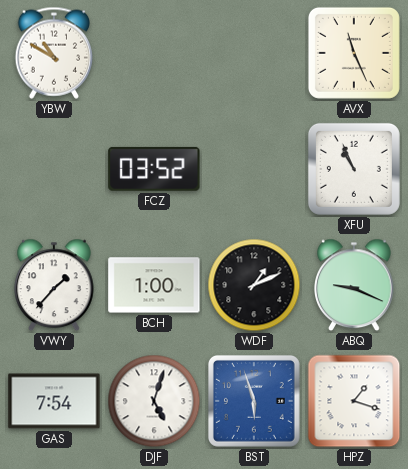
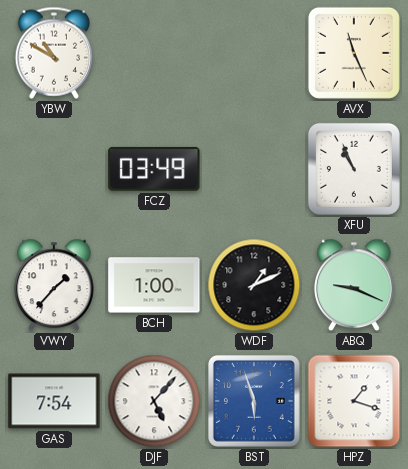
FCZ: 03:52 -> 03:49 (154, 169)
DJF: 5:03 -> 5:07 (154, 401)
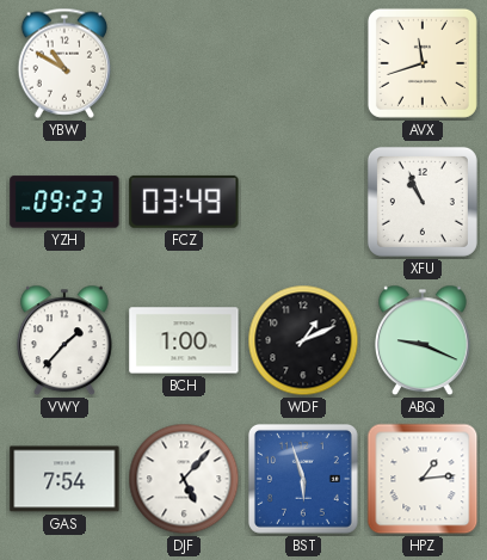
AVX: 11:26 -> 11:42 (423, 63)
YZH: none -> 09:23 (64, 202)
HPZ: 1:18 -> 1:14 (423, 479)
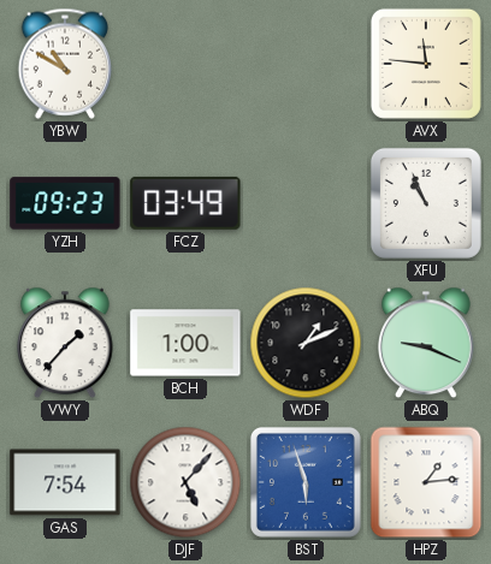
AVX: 11:42 -> 11:46 (426, 64)
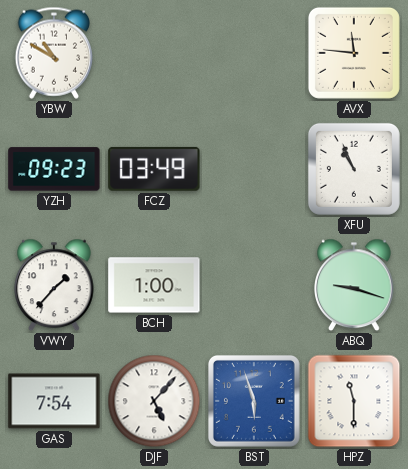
WDF: 1:11 -> none (306, 343)
ABQ: 9:19 -> 9:18 (355, 285)
HPZ: 1:14 -> 11:30 (354, 401)
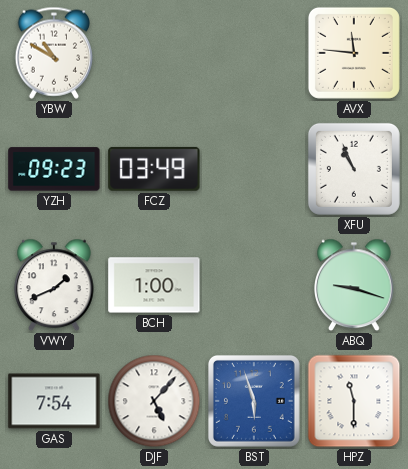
VWY: 1:37 -> 1:41 (55, 285)
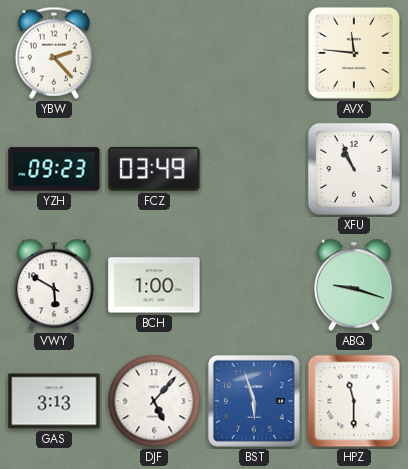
YBW: 10:50 -> 2:23 (54, 53)
VWY: 1:41 -> 5:50 (55, 285)
GAS: 7:54 -> 3:13 (54, 401)
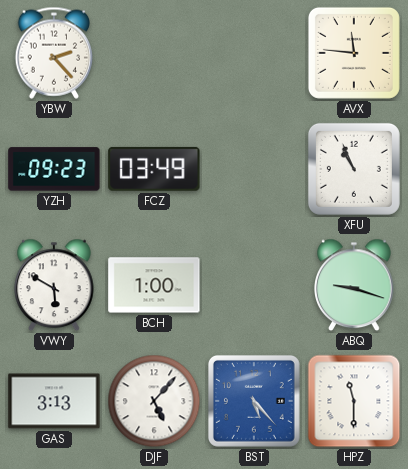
BST: 5:57 -> 5:23 (254, 401)
